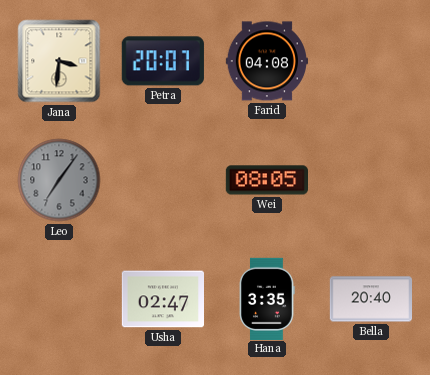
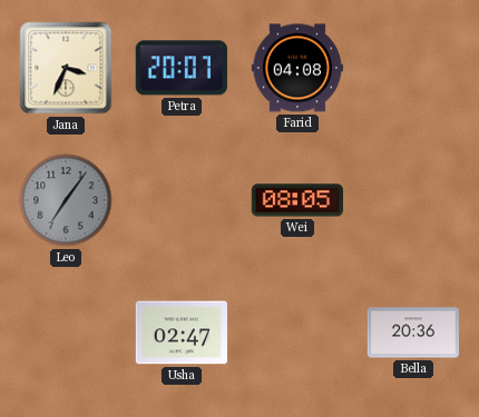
Jana: 3:31 -> 3:34 (66, 68)
Hana: 3:35 -> none (267, 298)
Bella: 20:40 -> 20:36 (412, 332)
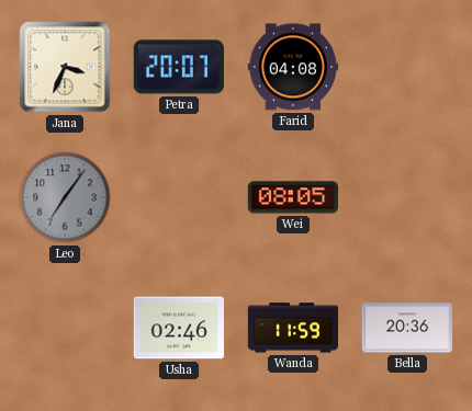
Usha: 02:47 -> 02:46 (178, 328)
Wanda: none -> 11:59 (292, 328)
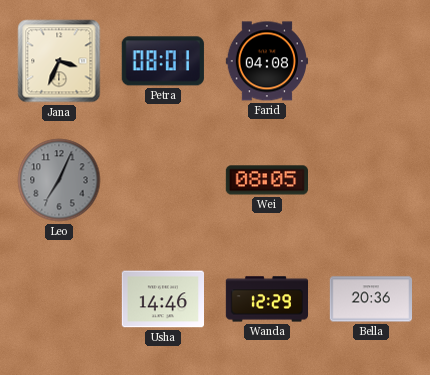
Petra: 20:07 -> 08:01 (163, 61)
Leo: 7:06 -> 7:04 (59, 180)
Usha: 02:46 -> 14:46 (162, 299)
Wanda: 11:59 -> 12:29 (266, 299)
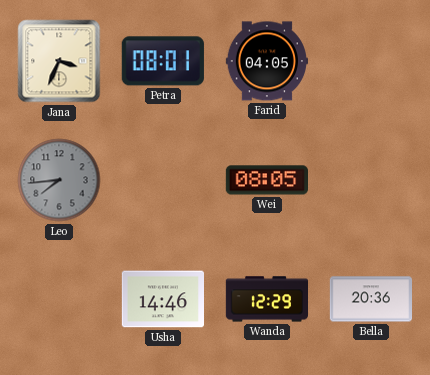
Farid: 04:08 -> 04:05 (266, 61)
Leo: 7:04 -> 7:44 (59, 180)
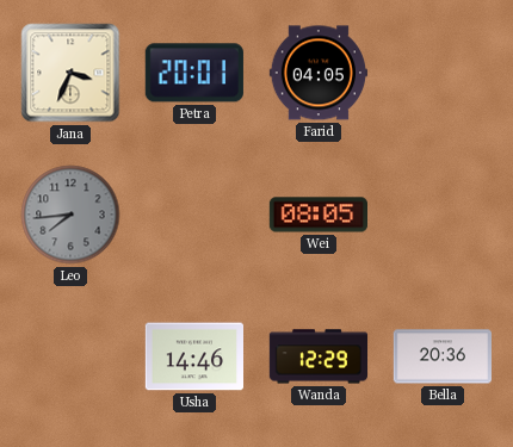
Petra: 08:01 -> 20:01 (194, 73)
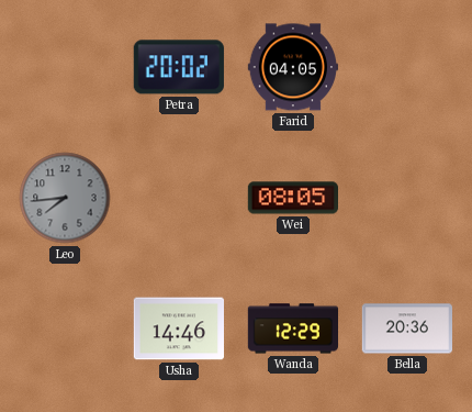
Jana: 3:34 -> none (70, 73)
Petra: 20:01 -> 20:02 (179, 67)
